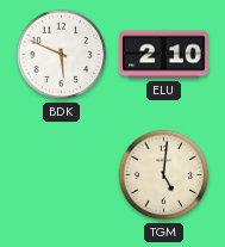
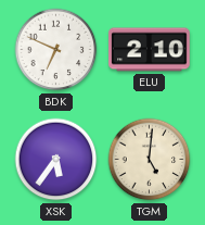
BDK: 5:49 -> 6:49 (56, 50)
XSK: none -> 5:36 (56, 160)
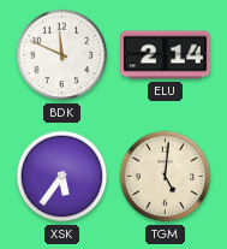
BDK: 6:49 -> 11:49 (62, 55)
ELU: 2:10 -> 2:14 (166, 55)
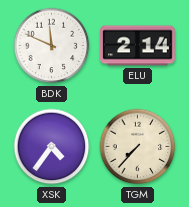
XSK: 5:36 -> 4:36 (52, 147)
TGM: 5:01 -> 7:37 (138, 147)
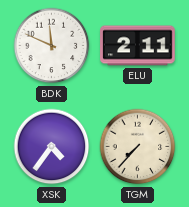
ELU: 2:14 -> 2:11 (138, 46)
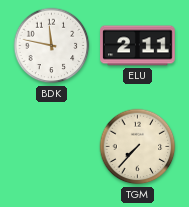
BDK: 11:49 -> 11:47 (52, 46)
XSK: 4:36 -> none (52, 147)
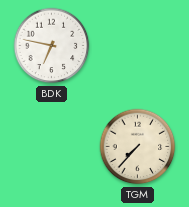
BDK: 11:47 -> 6:47 (52, 46)
ELU: 2:11 -> none (138, 46)
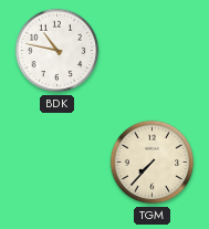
BDK: 6:47 -> 10:47 (58, 51)
